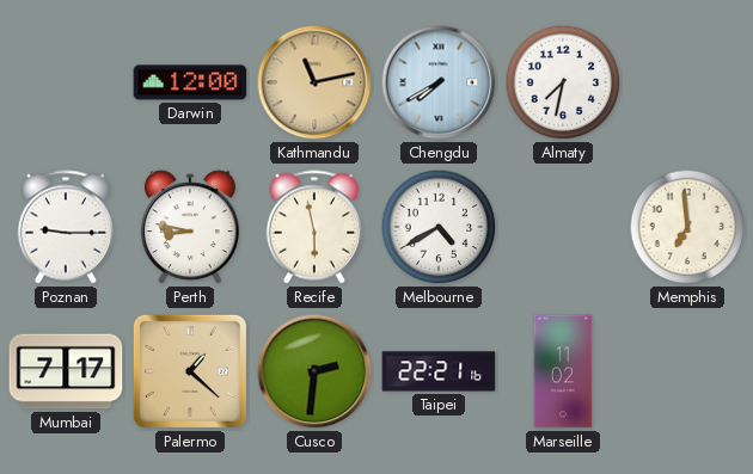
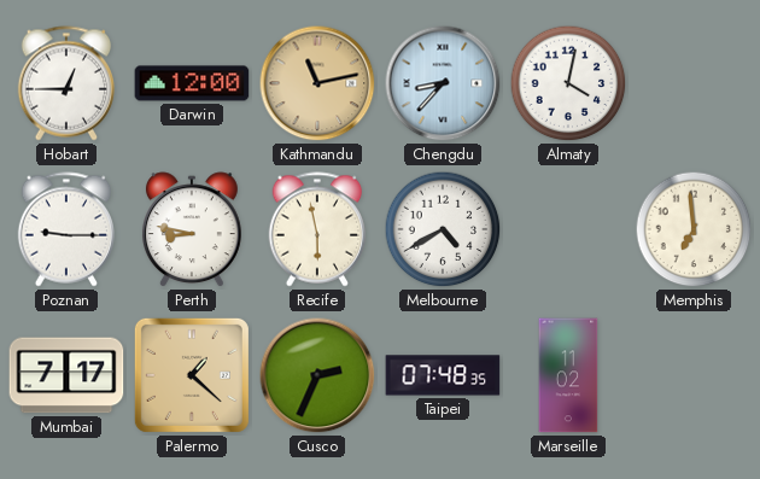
Hobart: none -> 12:45 (65, 83)
Chengdu: 7:40 -> 8:37 (443, 83)
Almaty: 7:32 -> 4:02 (568, 83)
Cusco: 2:31 -> 2:34 (317, 375)
Taipei: 22:21 -> 07:48 (443, 375)
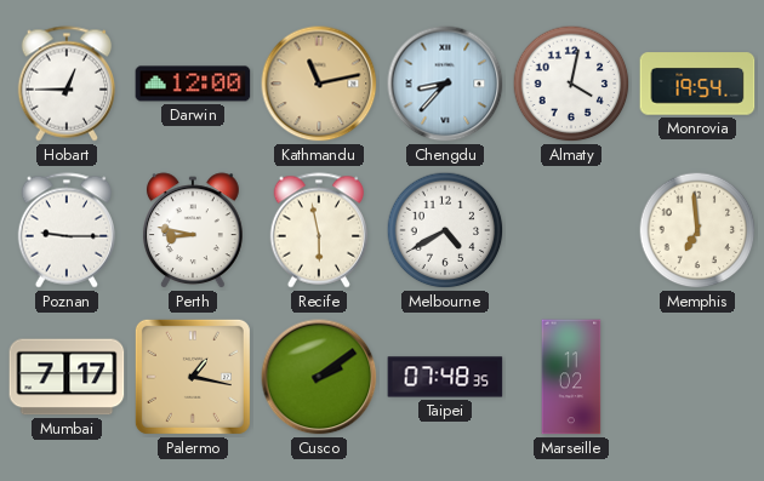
Monrovia: none -> 19:54 (697, 84)
Palermo: 1:22 -> 1:17 (193, 377)
Cusco: 2:34 -> 2:09 (319, 377)
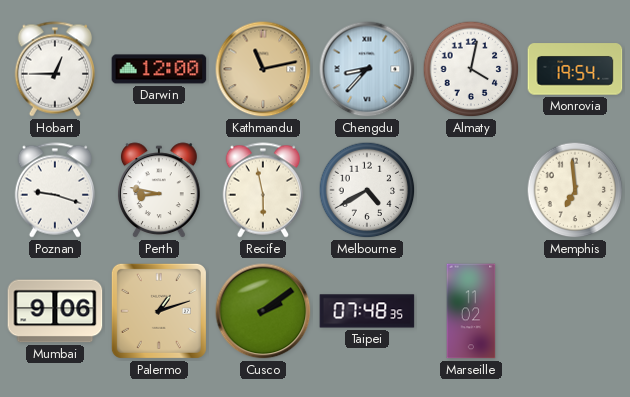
Poznan: 9:15 -> 9:18 (54, 190)
Mumbai: 7:17 -> 9:06 (55, 311)
Palermo: 1:17 -> 1:12 (159, 311)
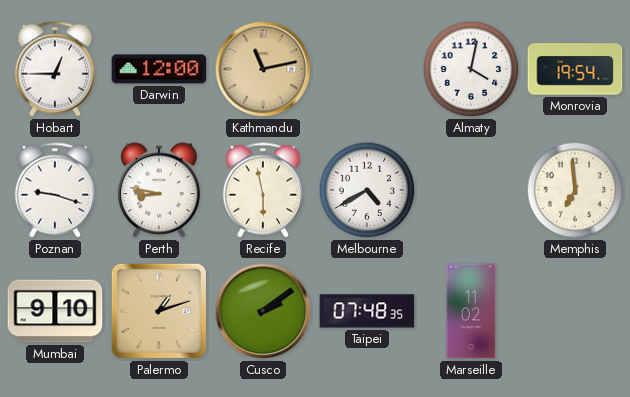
Chengdu: 8:37 -> none (367, 69)
Mumbai: 9:06 -> 9:10 (55, 311)
